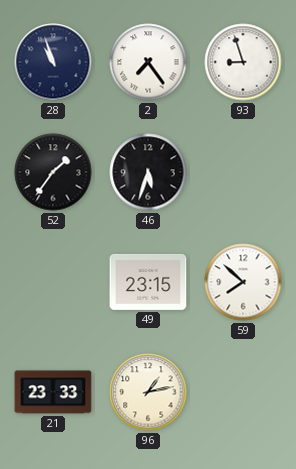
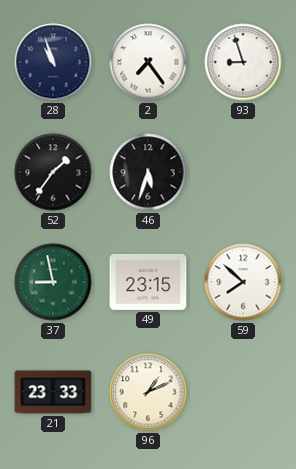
37: none -> 8:58 (53, 282)
96: 1:13 -> 1:11 (148, 392)
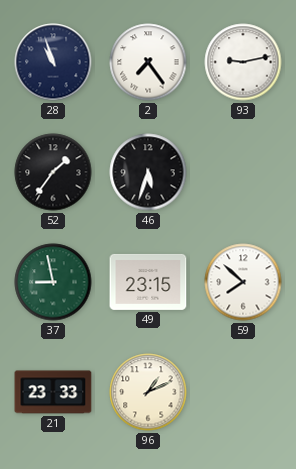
93: 8:57 -> 9:13 (243, 62)
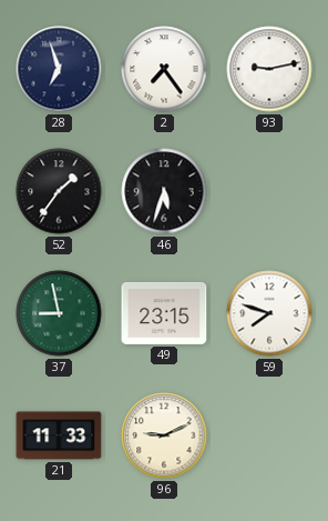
28: 10:57 -> 6:57 (59, 69)
59: 7:52 -> 7:48 (269, 313)
21: 23:33 -> 11:33 (59, 435)
96: 1:11 -> 9:11 (164, 435)
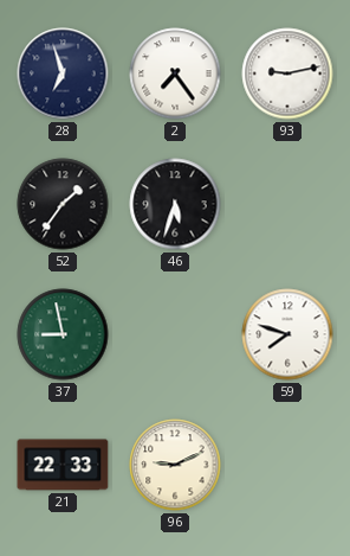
49: 23:15 -> none (164, 313)
21: 11:33 -> 22:33 (63, 465)
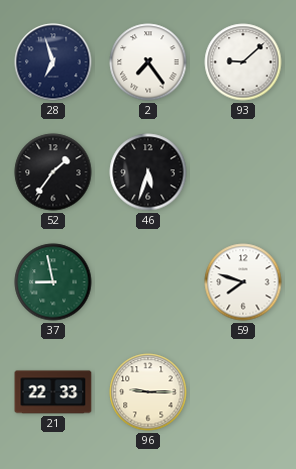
93: 9:13 -> 9:08 (243, 62)
96: 9:11 -> 9:15 (148, 392)
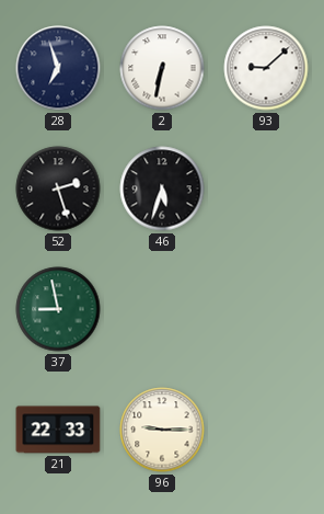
2: 7:24 -> 6:32 (162, 68)
52: 1:36 -> 2:27 (58, 189)
59: 7:48 -> none (243, 282)
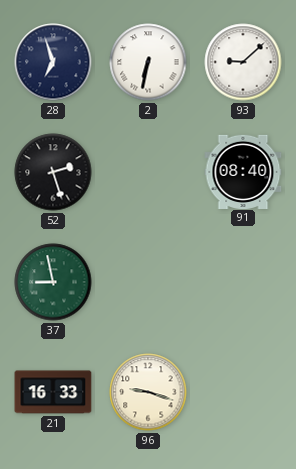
46: 5:33 -> none (162, 189)
91: none -> 08:40 (243, 171)
21: 22:33 -> 16:33 (53, 392)
96: 9:15 -> 9:18 (148, 392)
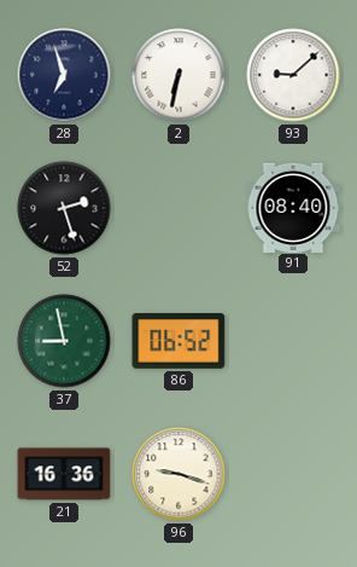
86: none -> 06:52 (178, 342)
21: 16:33 -> 16:36 (64, 474)
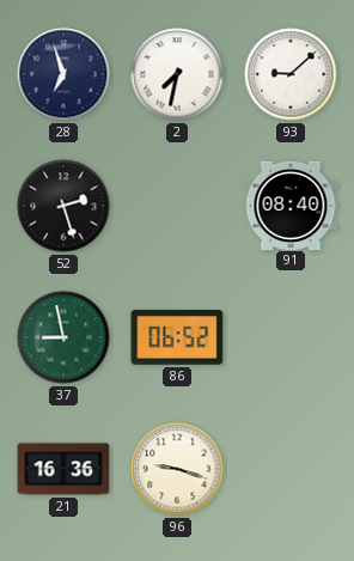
2: 6:32 -> 7:32 (177, 74)
